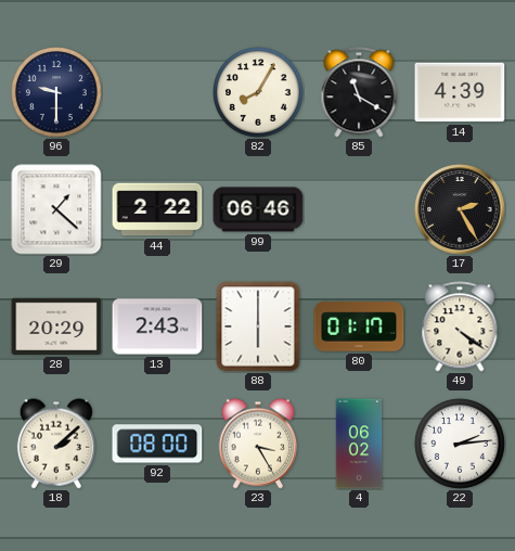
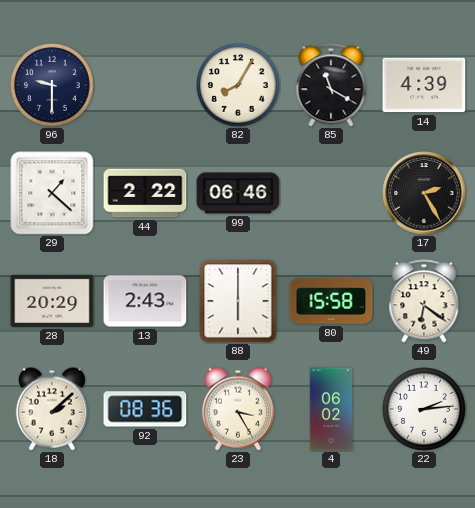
80: 01:17 -> 15:58 (331, 301)
49: 4:21 -> 6:21 (424, 301)
92: 08:00 -> 08:36 (145, 409)
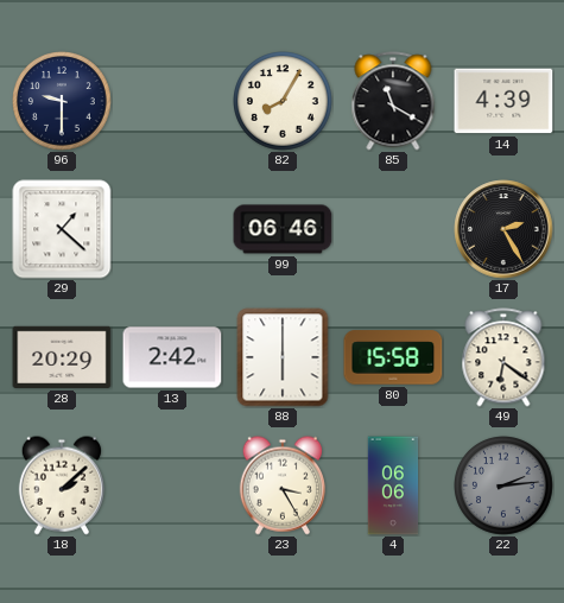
44: 2:22 -> none (145, 193)
13: 2:43 -> 2:42 (172, 357)
92: 08:36 -> none (145, 409)
4: 06:02 -> 06:06 (393, 485)
22 dial: white -> grey (505, 487)
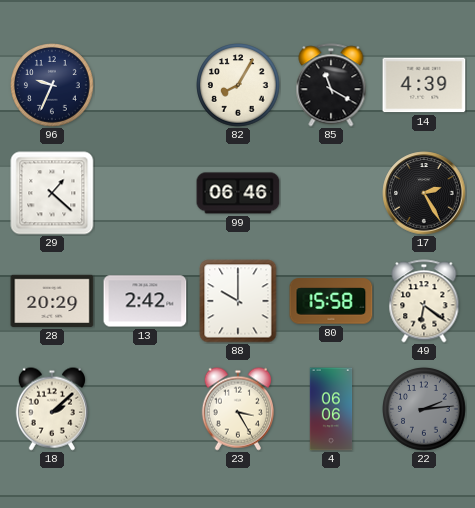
96: 9:30 -> 9:34 (53, 86)
88: 6:00 -> 10:00 (238, 301)
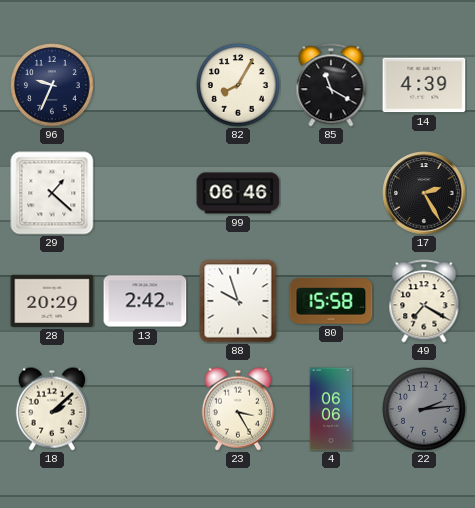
88: 10:00 -> 9:57 (238, 301)
49: 6:21 -> 7:20 (424, 301)
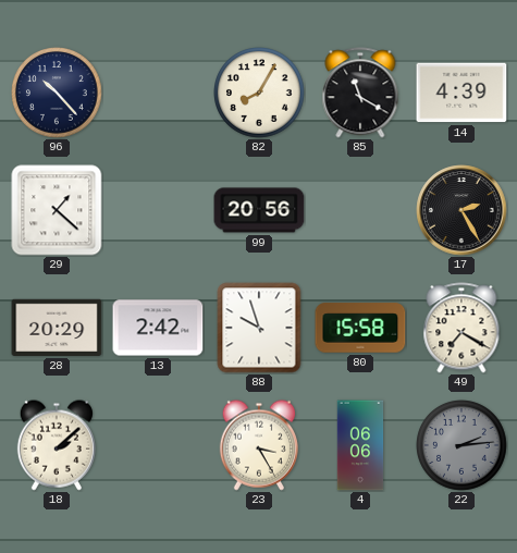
96: 9:34 -> 10:23 (58, 94)
99: 06:46 -> 20:56 (259, 210)
